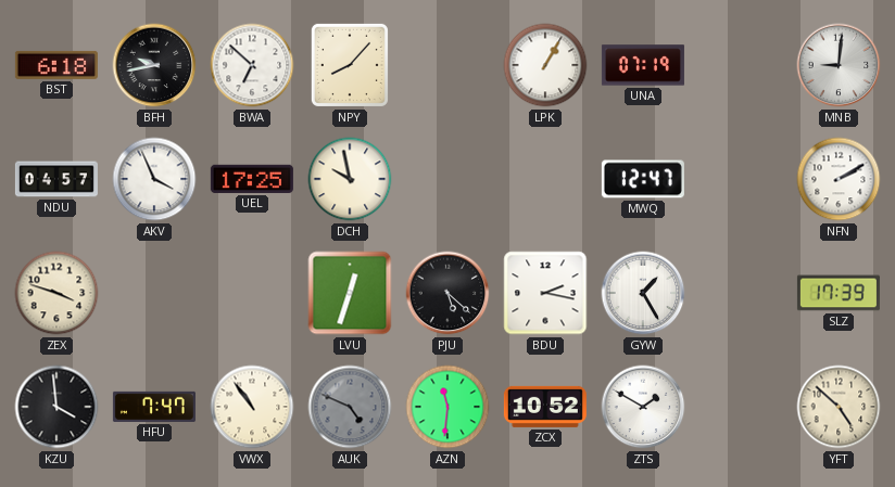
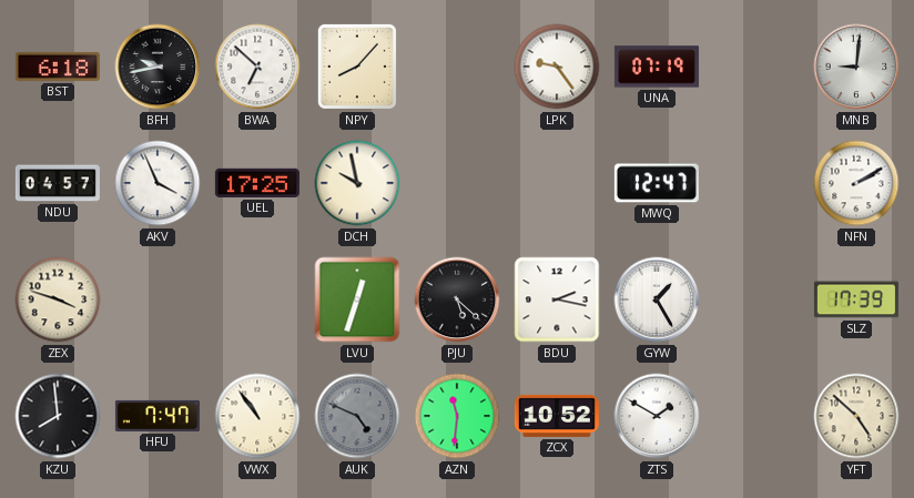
LPK: 1:05 -> 9:24 (557, 67)
KZU: 3:59 -> 7:59 (58, 416)
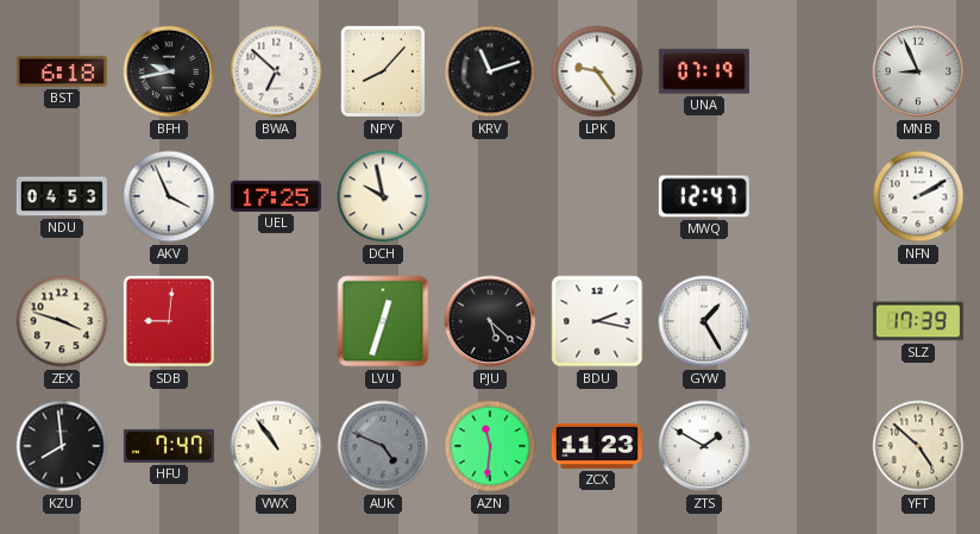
KRV: none -> 11:12 (490, 71)
MNB: 9:01 -> 8:56 (918, 71)
NDU: 04:57 -> 04:53 (62, 196)
SDB: none -> 9:01 (169, 321)
ZCX: 10:52 -> 11:23 (597, 446)
